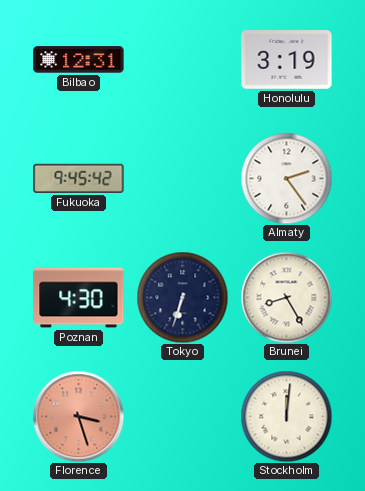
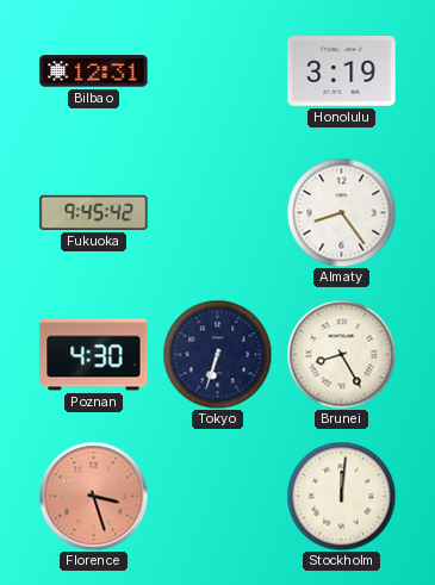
Almaty: 2:24 -> 8:24 (341, 212)
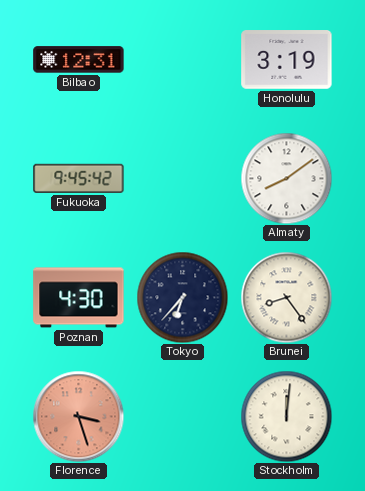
Almaty: 8:24 -> 8:09 (286, 178)
Tokyo: 6:33 -> 6:37 (182, 297)
Brunei: 8:25 -> 8:24 (286, 297)
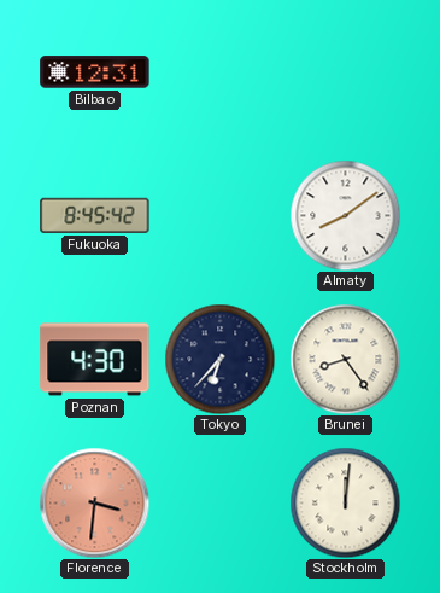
Honolulu: 3:19 -> none (287, 60)
Fukuoka: 9:45 -> 8:45 (95, 215)
Florence: 3:27 -> 3:31 (94, 502)
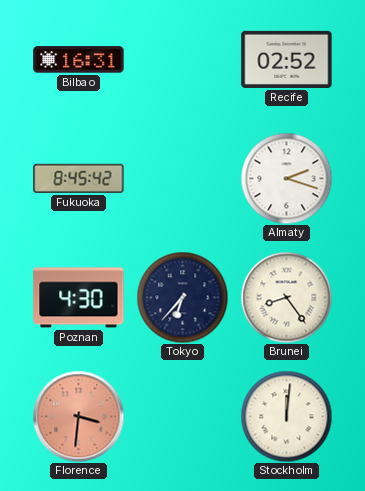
Bilbao: 12:31 -> 16:31 (79, 60)
Recife: none -> 02:52 (287, 59)
Almaty: 8:09 -> 2:18 (286, 178)
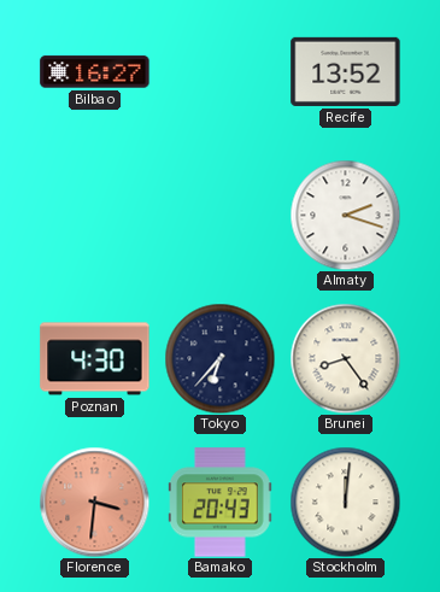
Bilbao: 16:31 -> 16:27 (95, 72)
Recife: 02:52 -> 13:52 (346, 71)
Fukuoka: 8:45 -> none (79, 178)
Bamako: none -> 20:43 (221, 503)
